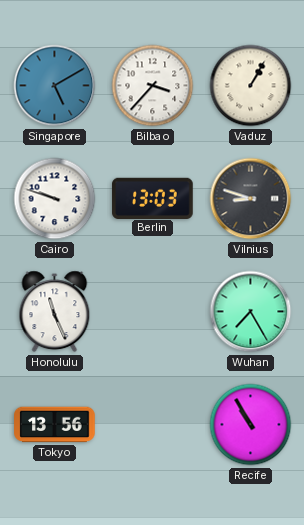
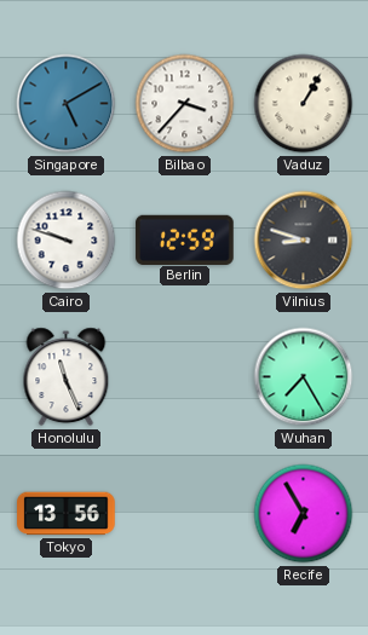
Berlin: 13:03 -> 12:59 (185, 239)
Recife: 10:55 -> 6:55 (304, 514)
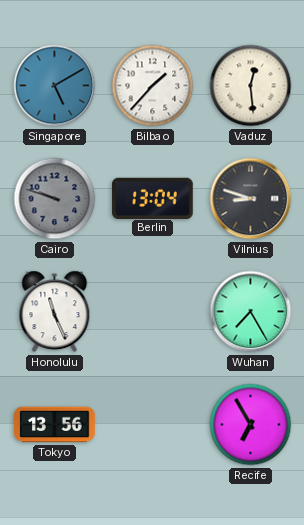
Bilbao: 3:37 -> 1:37 (153, 86)
Vaduz: 1:05 -> 12:29 (251, 86)
Cairo dial: white -> grey (55, 199)
Berlin: 12:59 -> 13:04 (153, 198)
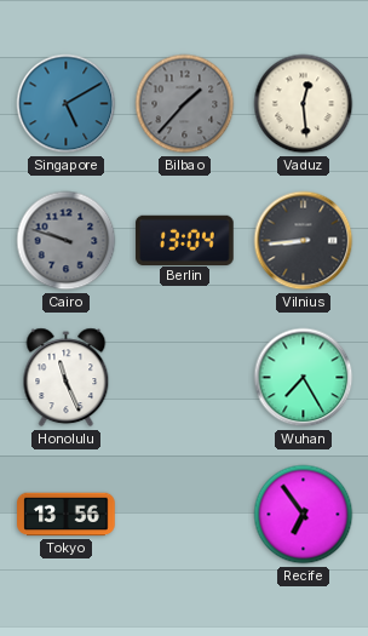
Bilbao dial: white -> grey (185, 104)
Vilnius: 8:48 -> 8:44 (304, 241)
Recife: 6:55 -> 6:54 (304, 515)
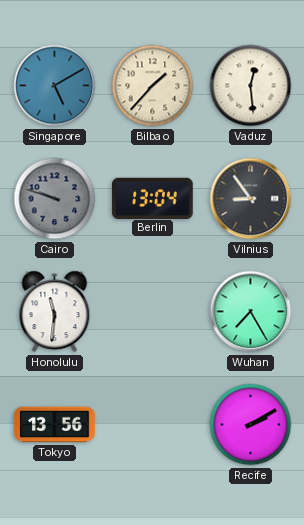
Bilbao dial: grey -> cream (153, 86)
Vilnius: 8:44 -> 8:54 (251, 199)
Honolulu: 11:26 -> 11:31 (55, 312)
Recife: 6:54 -> 2:10 (251, 425)
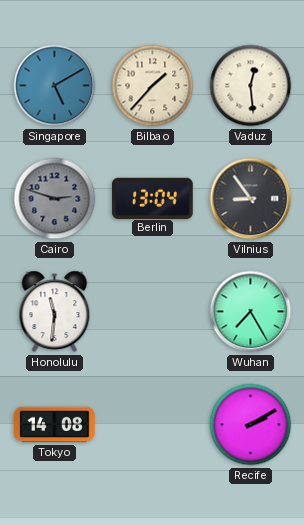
Cairo: 9:48 -> 2:48 (55, 199)
Tokyo: 13:56 -> 14:08 (55, 425)
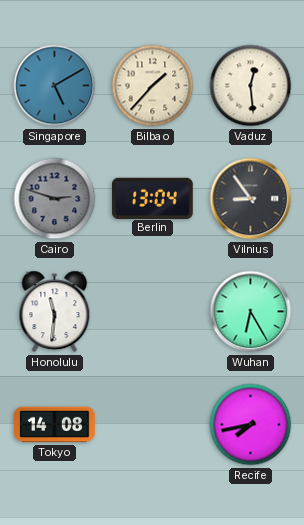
Wuhan: 7:25 -> 6:25 (251, 312)
Recife: 2:10 -> 7:43 (251, 425)
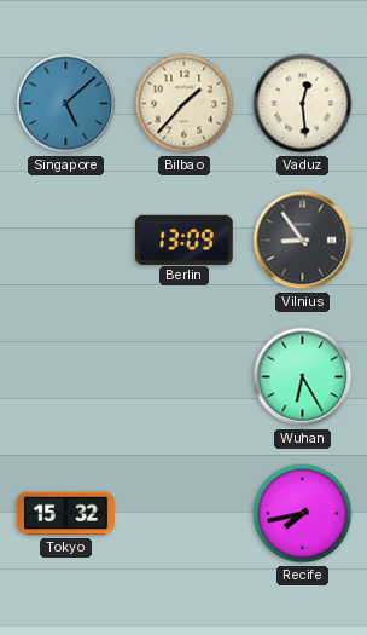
Singapore: 5:10 -> 5:08 (66, 104)
Cairo: 2:48 -> none (55, 199)
Berlin: 13:04 -> 13:09 (185, 239)
Honolulu: 11:31 -> none (55, 312)
Tokyo: 14:08 -> 15:32 (66, 514)
